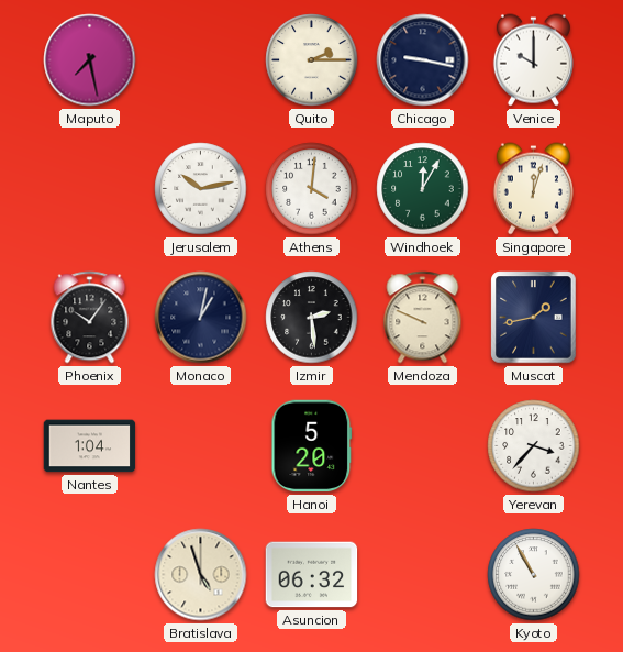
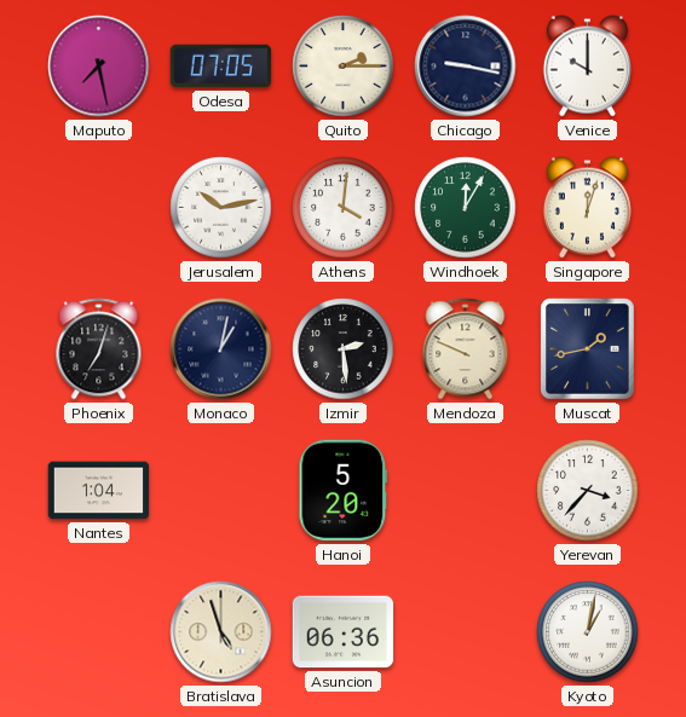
Odesa: none -> 07:05 (221, 67)
Phoenix: 10:06 -> 7:03 (99, 349)
Asuncion: 06:32 -> 06:36 (344, 632)
Kyoto: 10:55 -> 1:02 (588, 632)
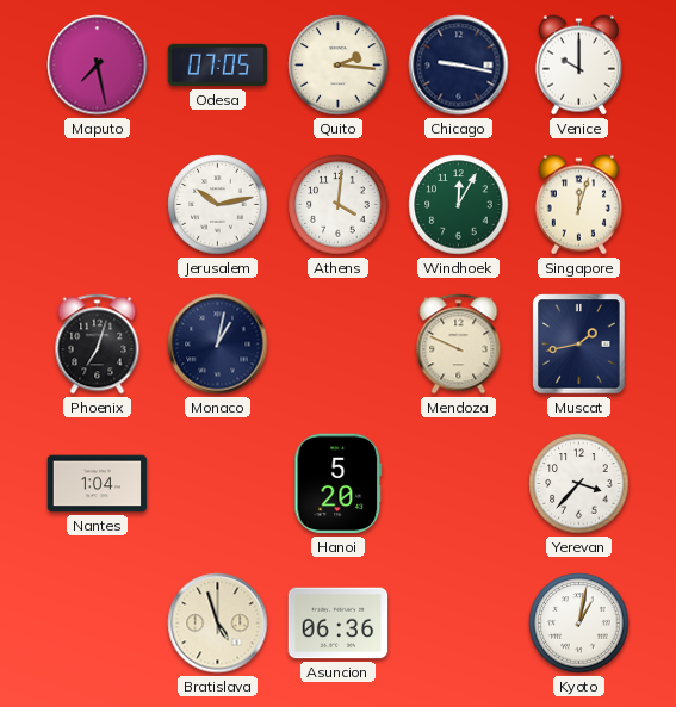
Quito: 2:15 -> 2:16 (339, 66)
Izmir: 2:29 -> none (344, 349)
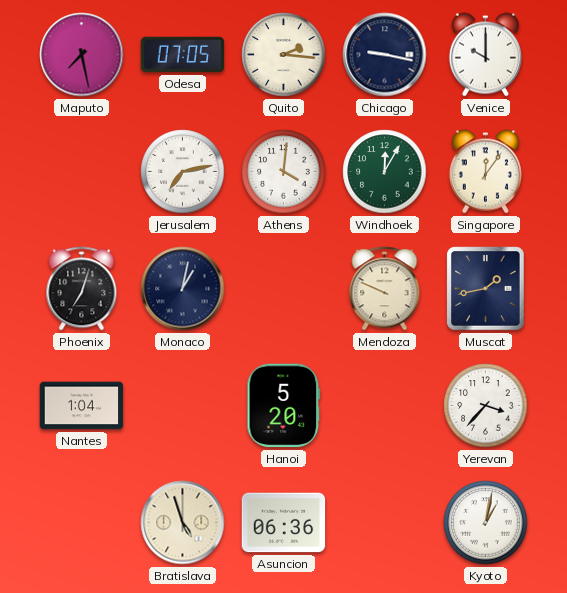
Jerusalem: 10:13 -> 7:13 (183, 172)
Singapore: 12:03 -> 12:06 (485, 172)
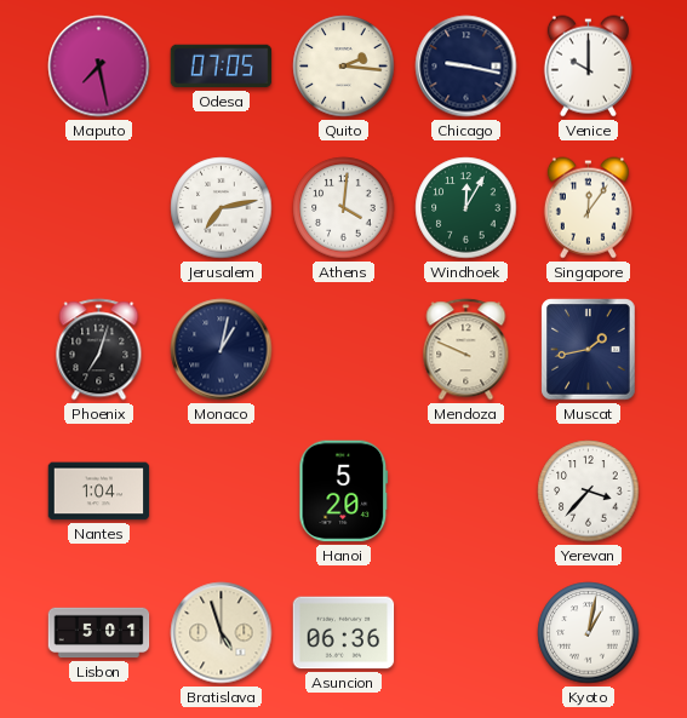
Lisbon: none -> 5:01 (99, 633)
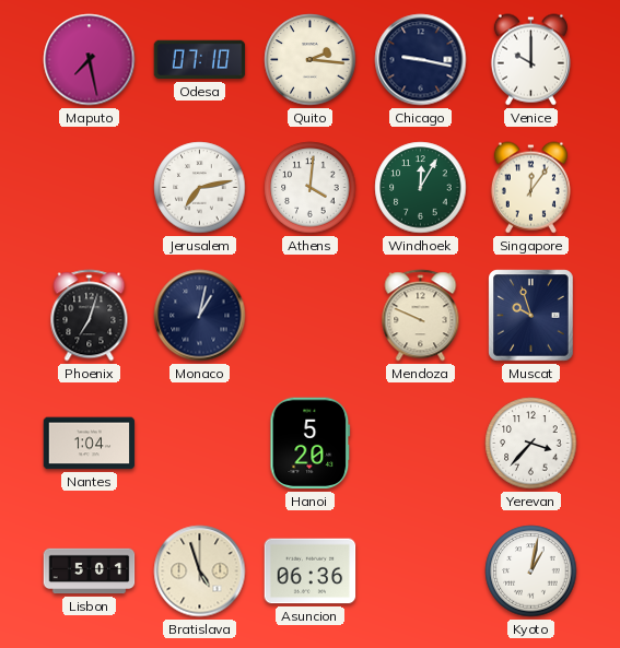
Odesa: 07:05 -> 07:10 (200, 60)
Muscat: 1:43 -> 9:57 (531, 316)
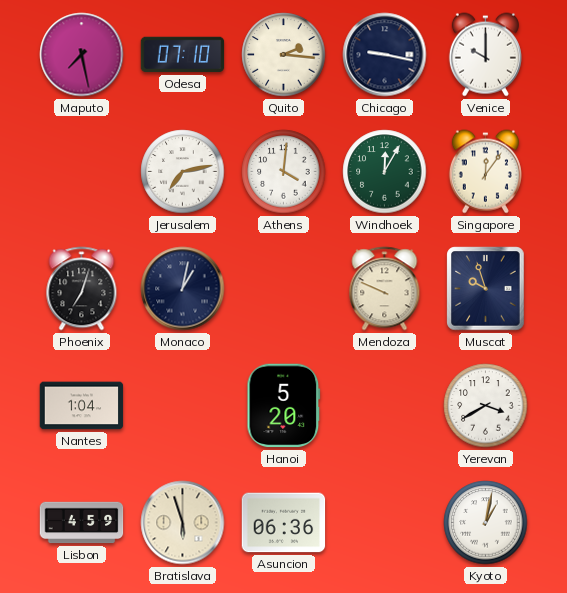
Yerevan: 3:37 -> 3:40 (486, 406)
Lisbon: 5:01 -> 4:59 (82, 523)
Bratislava: 4:57 -> 5:57 (183, 523)
